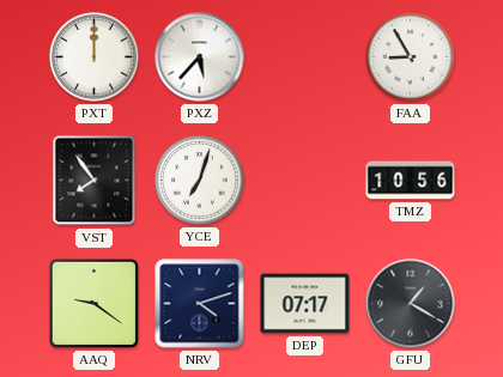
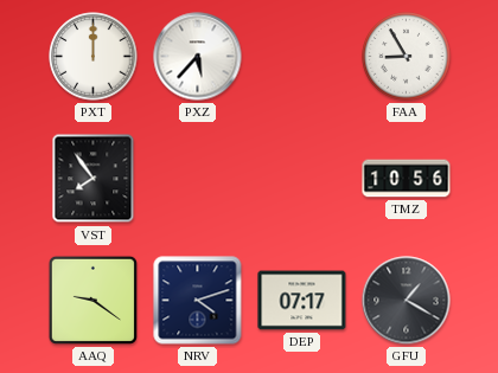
YCE: 7:03 -> none (200, 181)
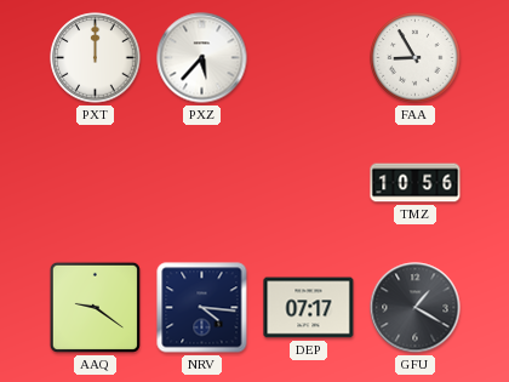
VST: 7:54 -> none (94, 179)
NRV: 4:12 -> 4:16 (202, 308)
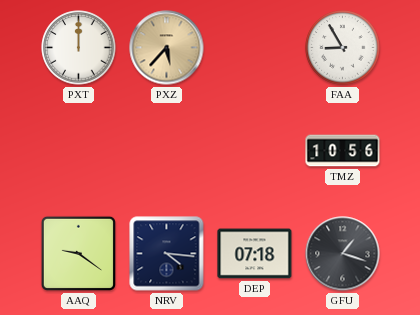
PXZ dial: white -> champagne (167, 48)
DEP: 07:17 -> 07:18 (255, 254)
GFU: 1:20 -> 1:18 (343, 254)
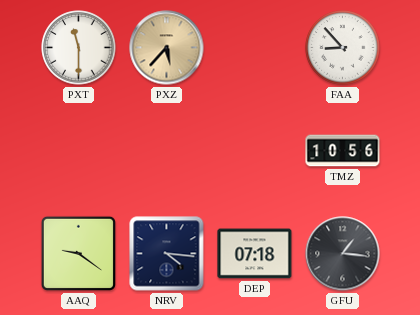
PXT: 12:00 -> 11:30 (79, 48)
FAA: 8:55 -> 8:53 (343, 48)
GFU: 1:18 -> 1:16 (343, 254)
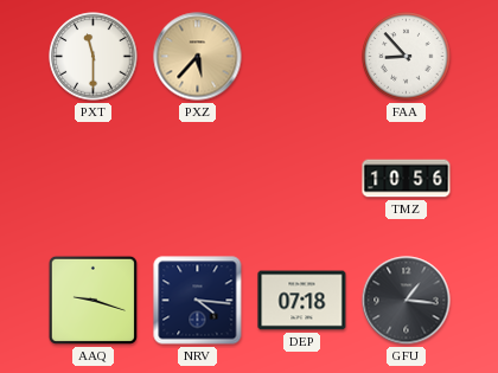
AAQ: 9:21 -> 9:18 (92, 300)
